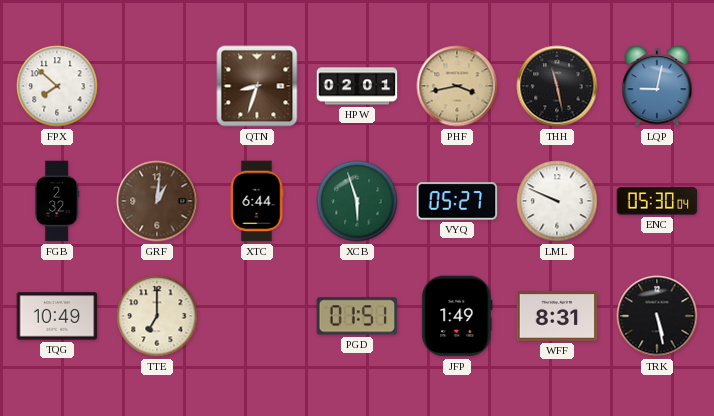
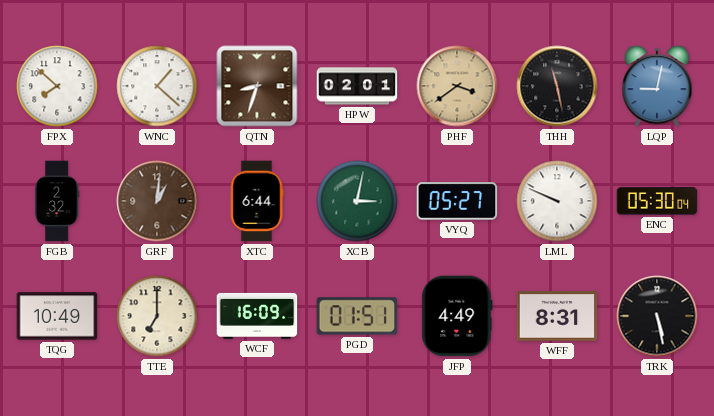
WNC: none -> 1:22 (157, 86)
PHF: 3:43 -> 3:39 (457, 86)
XCB: 5:57 -> 3:02 (357, 201)
WCF: none -> 16:09 (257, 316)
JFP: 1:49 -> 4:49 (457, 316)
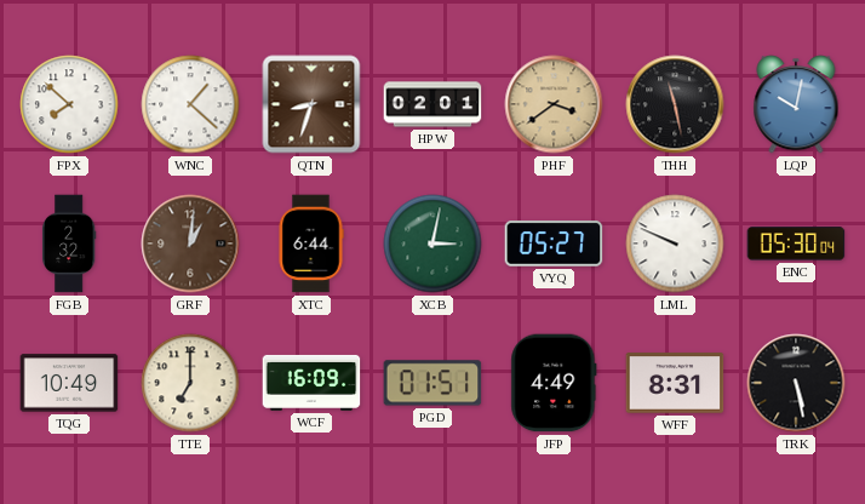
LQP: 9:02 -> 10:02 (796, 104)
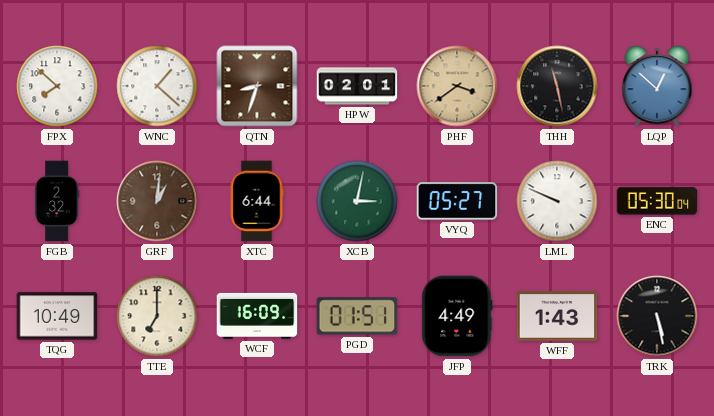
LQP: 10:02 -> 12:52 (657, 86)
WFF: 8:31 -> 1:43 (557, 316)
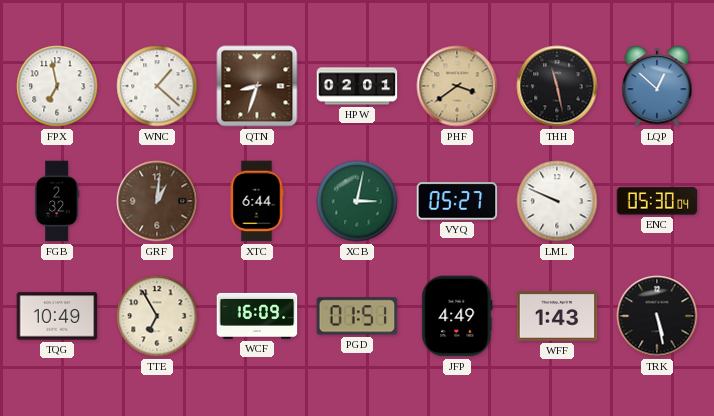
FPX: 7:52 -> 6:58 (57, 86)
TTE: 7:00 -> 6:55 (157, 316)
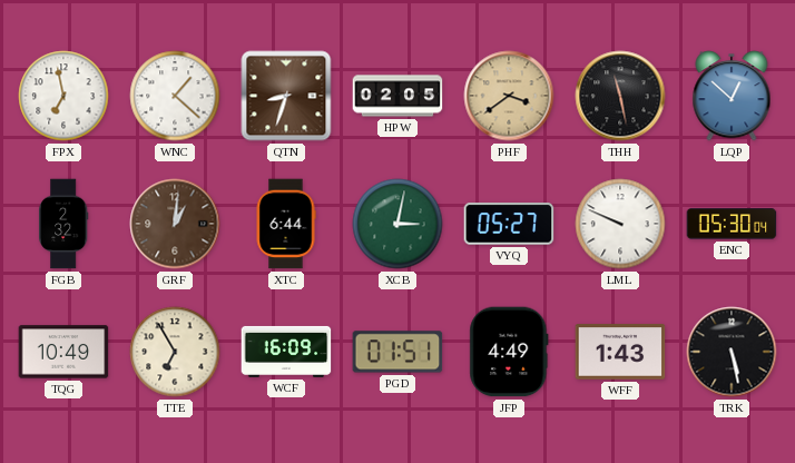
HPW: 02:01 -> 02:05 (397, 96)
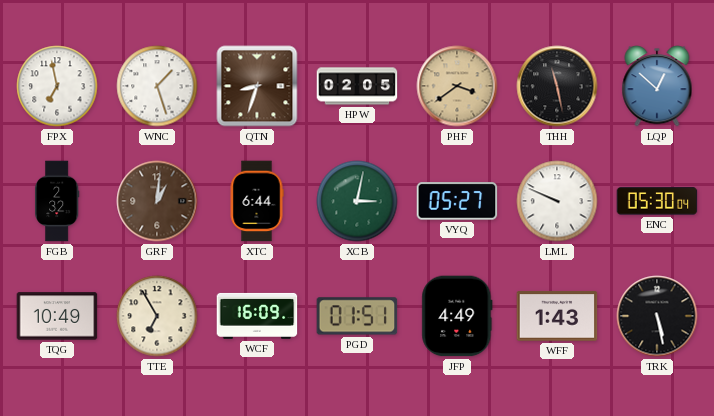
WNC: 1:22 -> 1:27 (157, 86)
